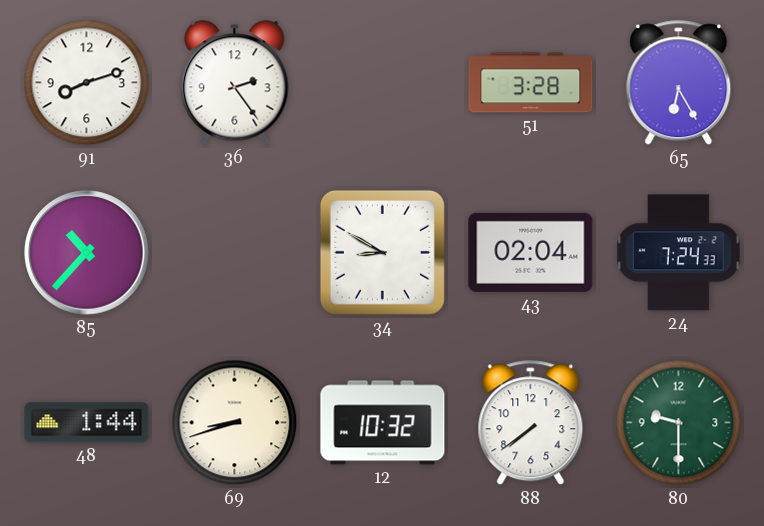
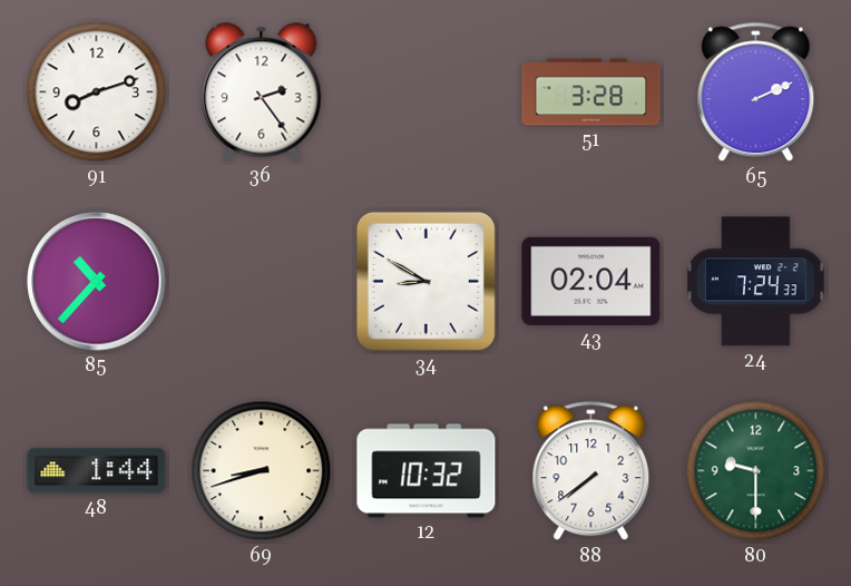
65: 6:25 -> 2:11 (756, 92)
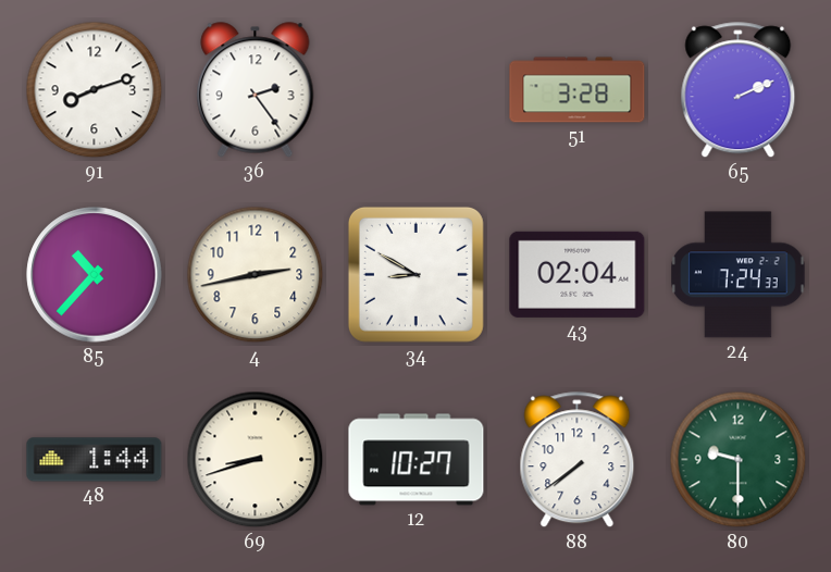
4: none -> 2:43 (256, 275)
12: 10:32 -> 10:27 (417, 460)
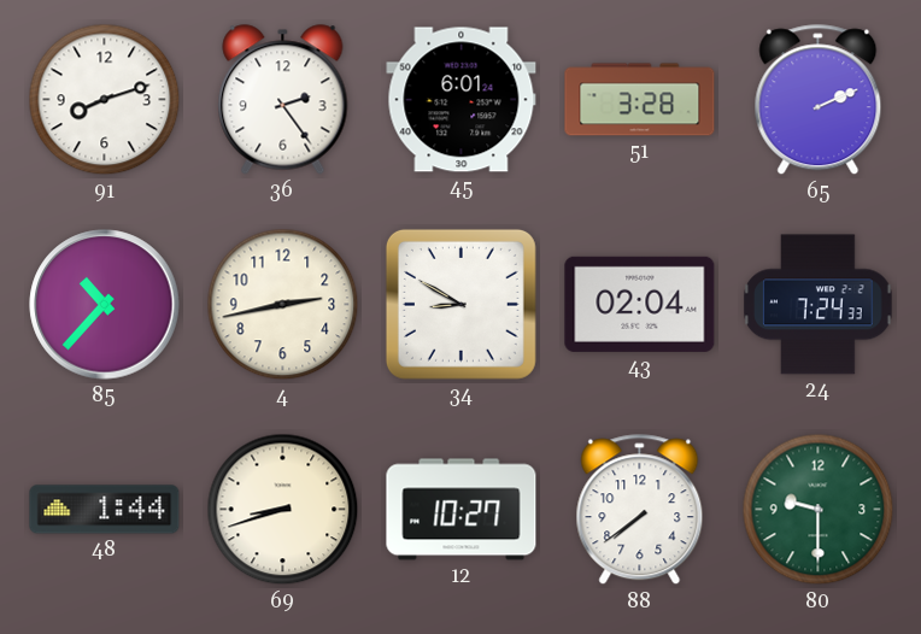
45: none -> 6:01 (462, 100)
